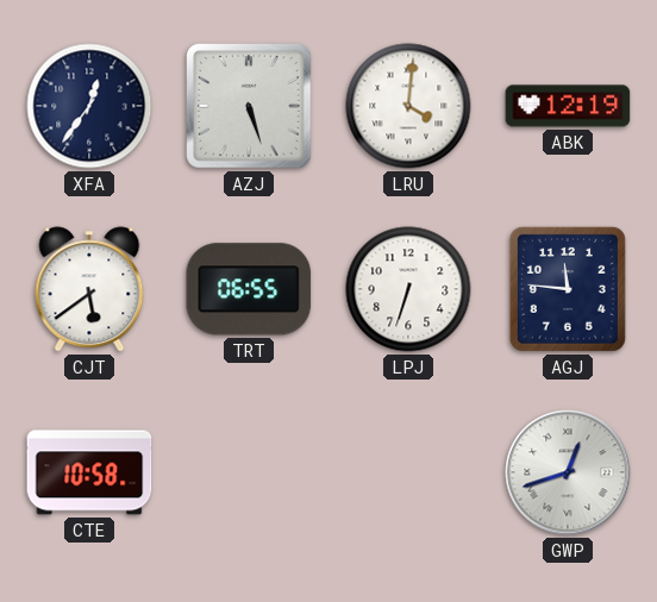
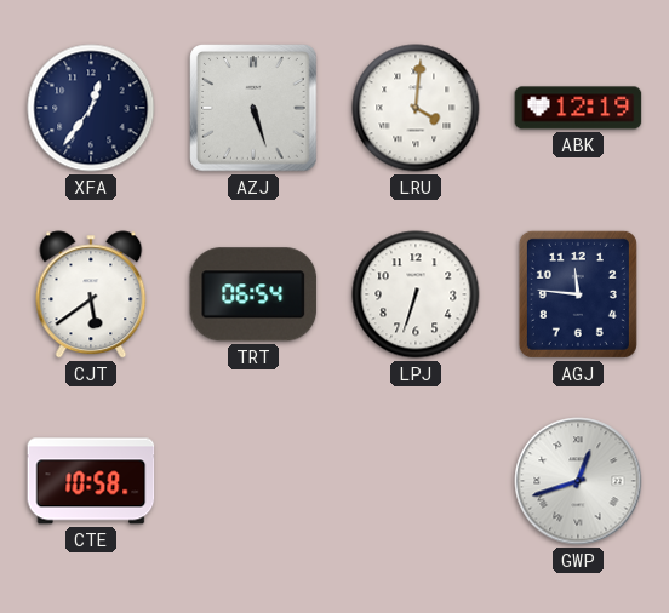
TRT: 06:55 -> 06:54 (253, 294)
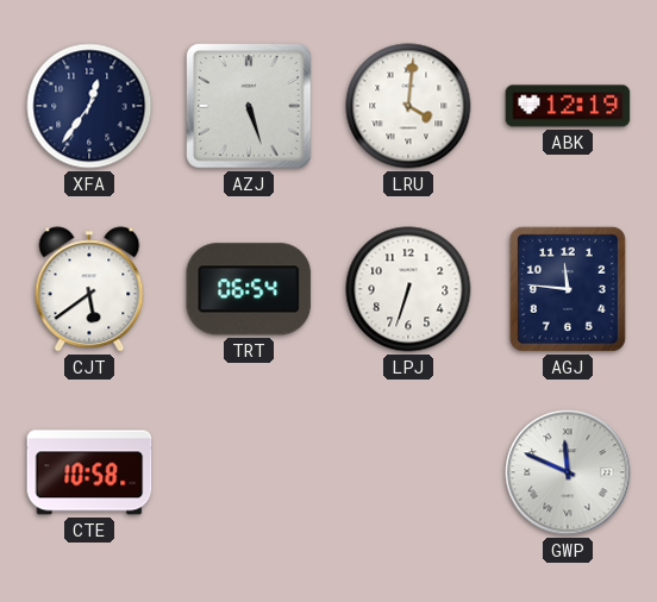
GWP: 12:42 -> 11:49 (568, 472)
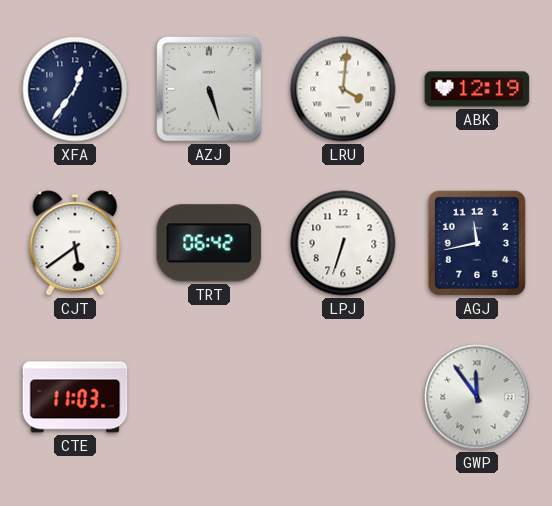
TRT: 06:54 -> 06:42 (209, 243)
AGJ: 11:46 -> 11:43 (477, 243)
CTE: 10:58 -> 11:03 (75, 397)
GWP: 11:49 -> 11:54 (477, 397)
